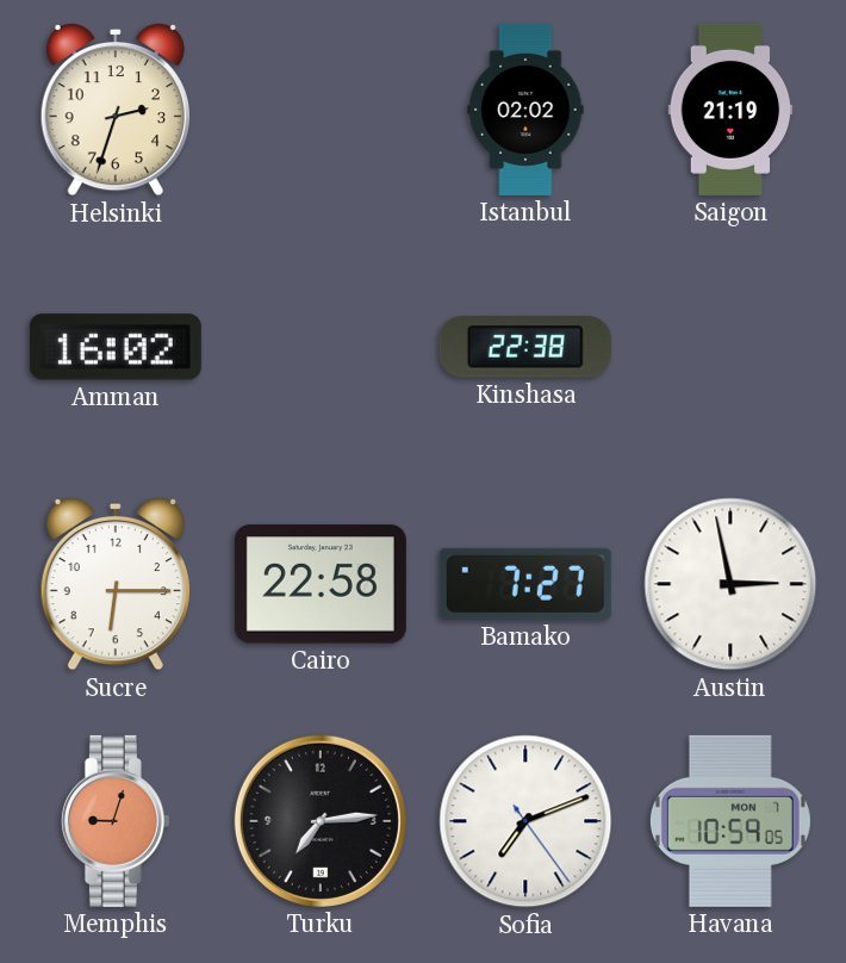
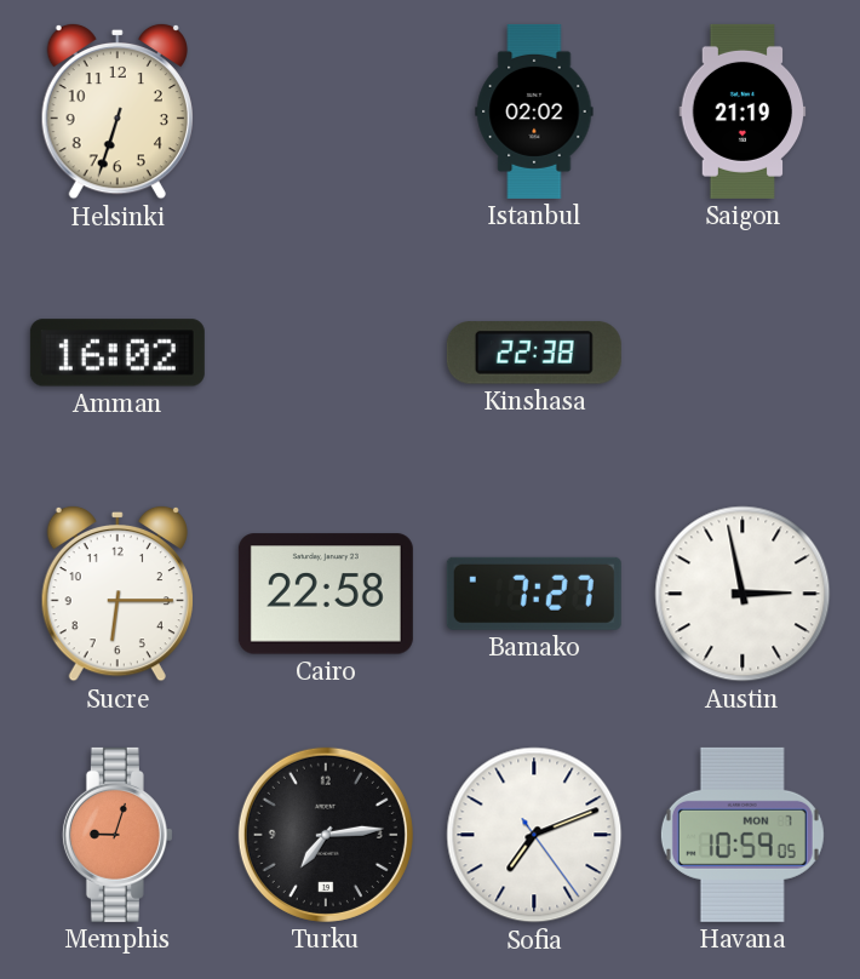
Helsinki: 2:33 -> 6:33 (117, 111)
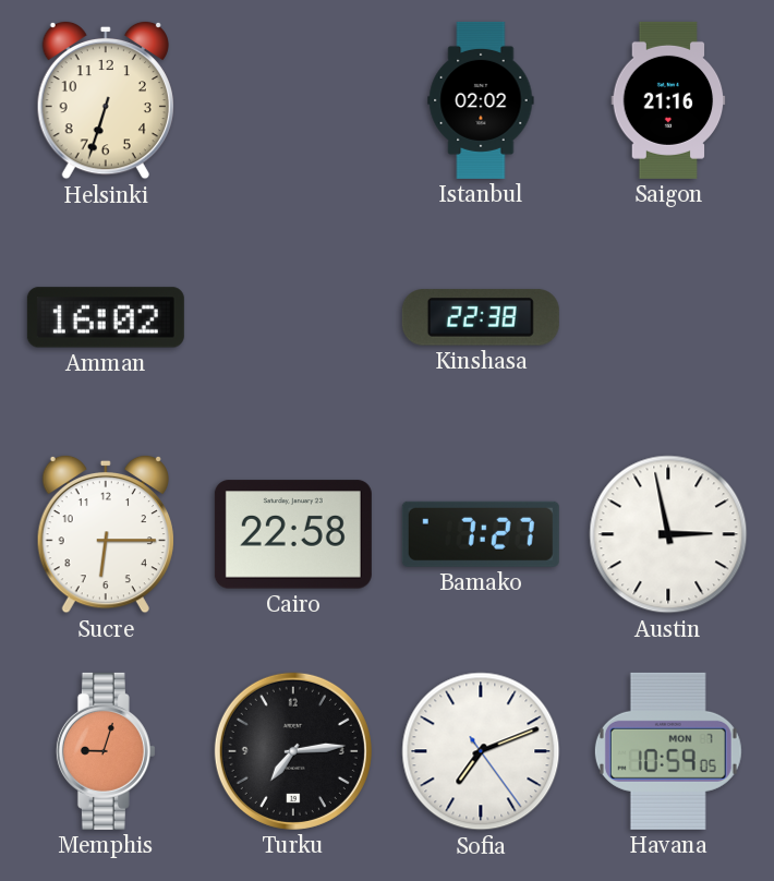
Saigon: 21:19 -> 21:16 (668, 100)
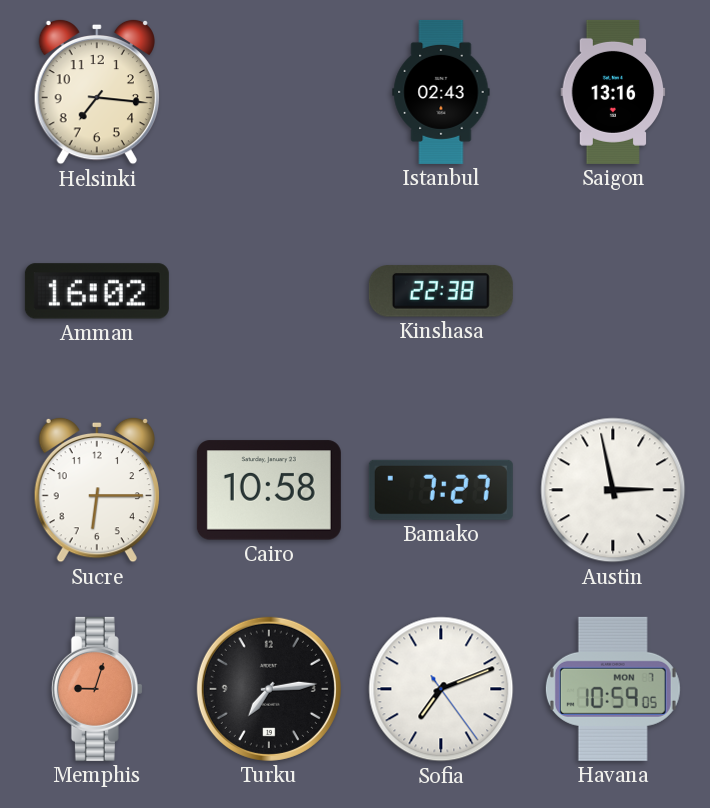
Helsinki: 6:33 -> 7:16 (97, 92)
Istanbul: 02:02 -> 02:43 (441, 92)
Saigon: 21:16 -> 13:16 (613, 92)
Cairo: 22:58 -> 10:58 (269, 490)
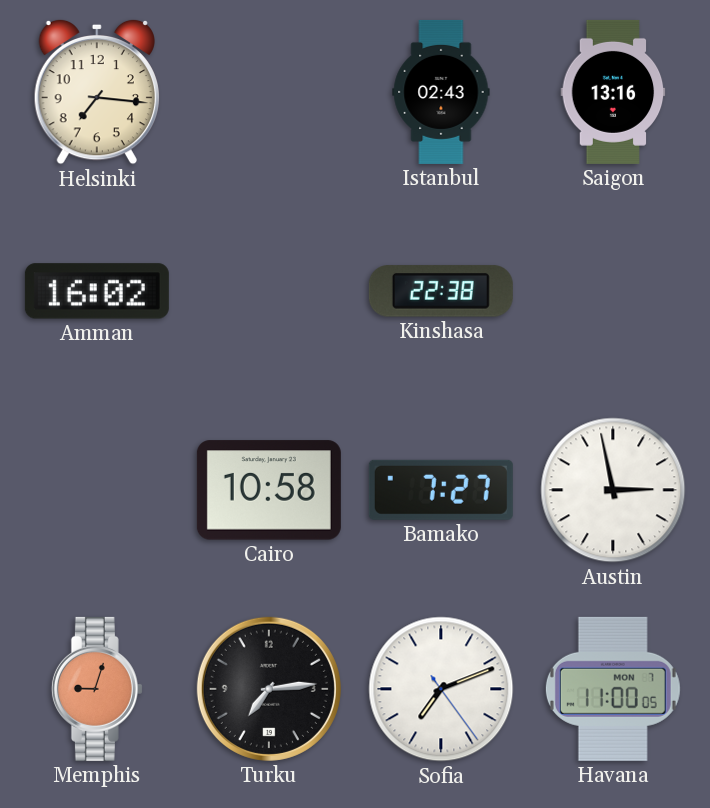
Sucre: 6:15 -> none (97, 490)
Havana: 10:59 -> 11:00 (613, 689)
